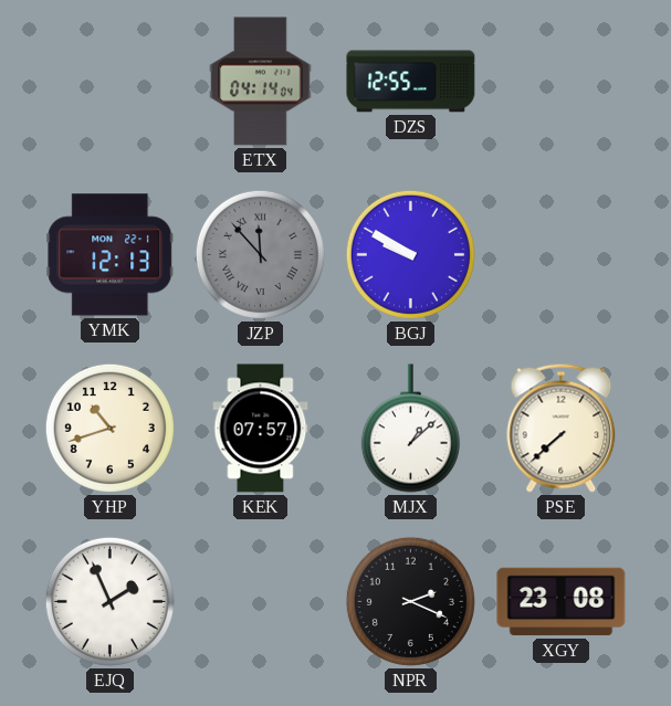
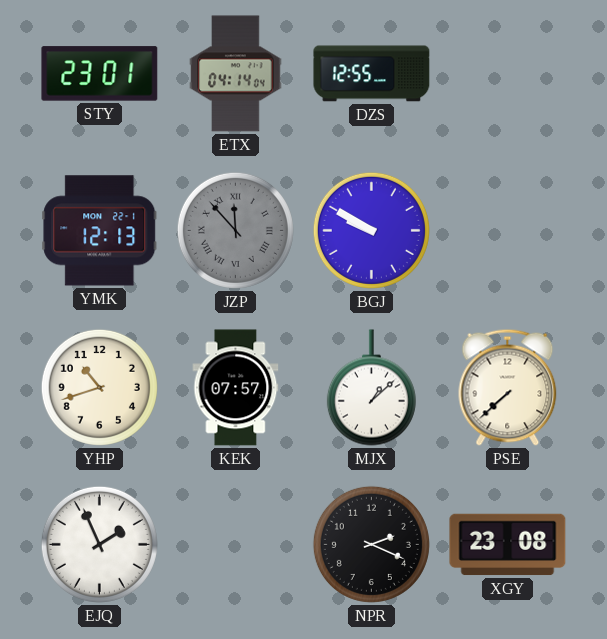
STY: none -> 23:01 (100, 74)
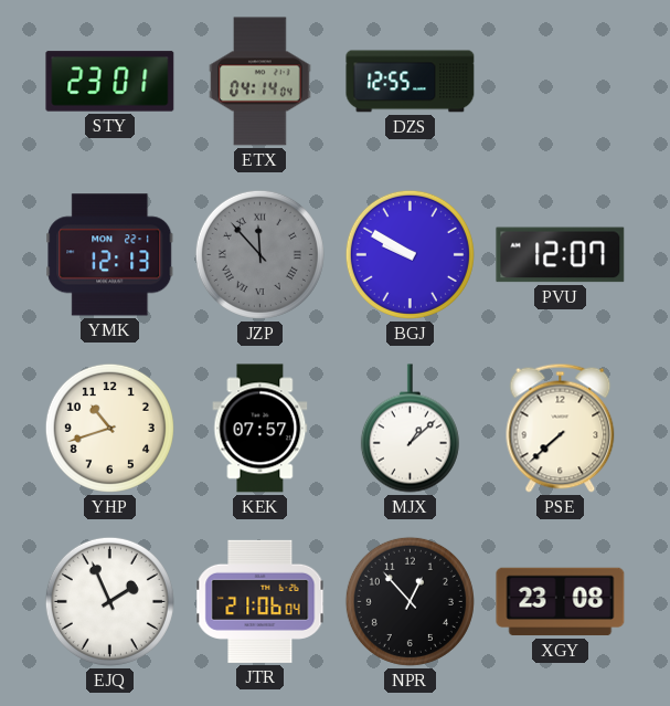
PVU: none -> 12:07 (561, 255)
JTR: none -> 21:06 (260, 601)
NPR: 2:19 -> 12:53 (410, 601)
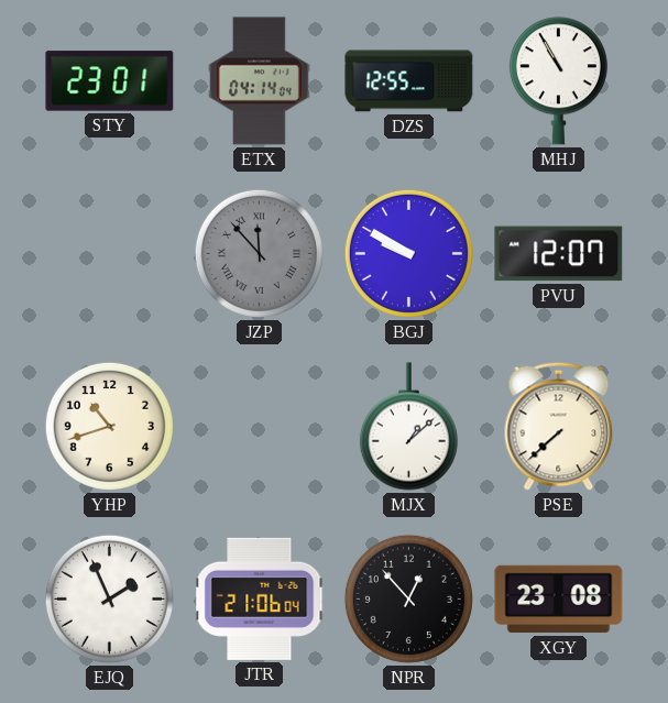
MHJ: none -> 10:55 (558, 81)
YMK: 12:13 -> none (110, 255)
KEK: 07:57 -> none (260, 429)
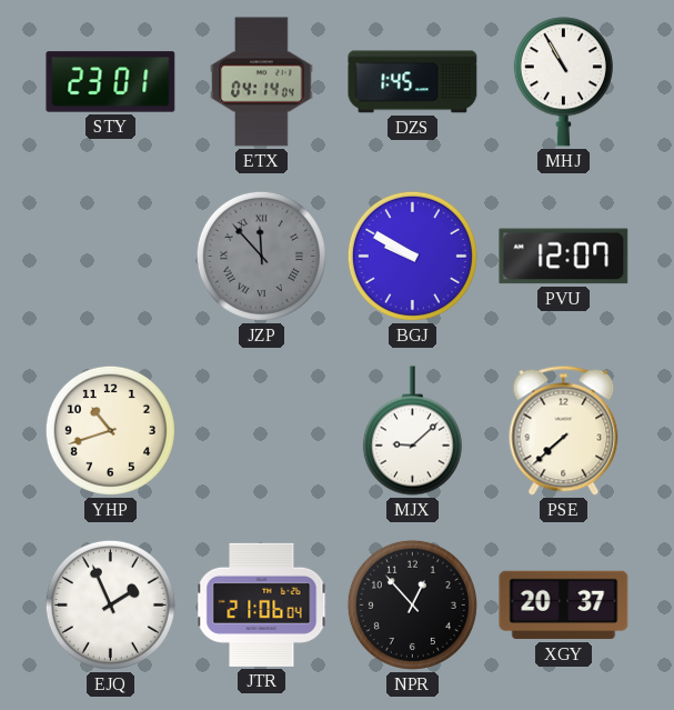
DZS: 12:55 -> 1:45 (413, 82)
MJX: 1:08 -> 9:08 (412, 431)
XGY: 23:08 -> 20:37 (564, 606)
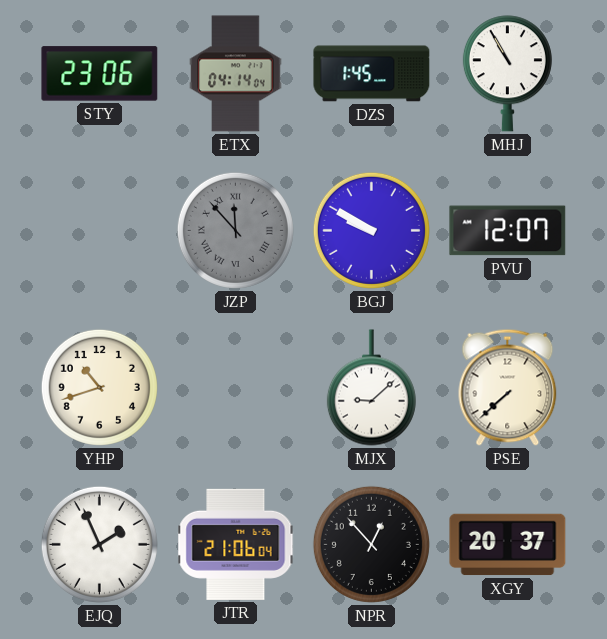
STY: 23:01 -> 23:06 (100, 74)
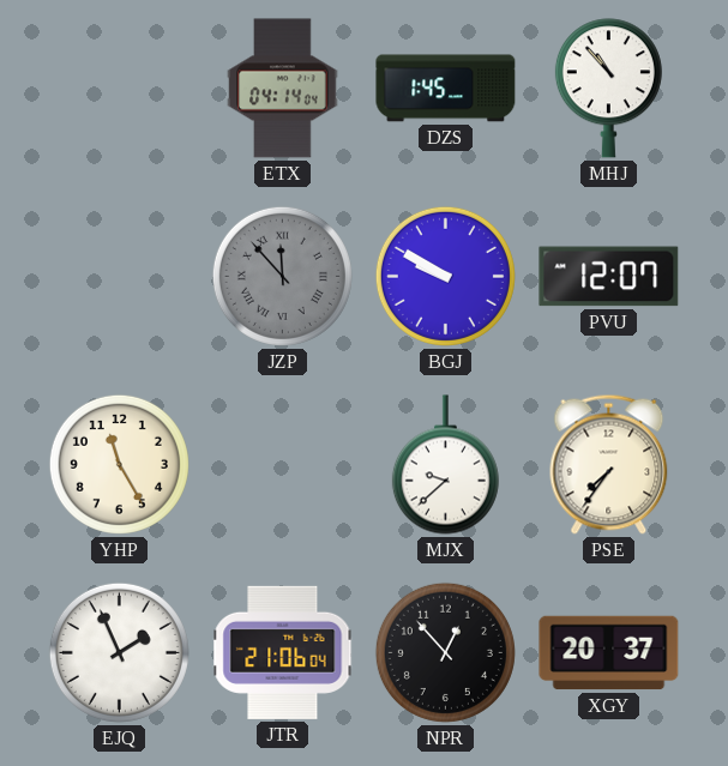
STY: 23:06 -> none (100, 74)
MHJ: 10:55 -> 10:53 (608, 89)
YHP: 10:42 -> 11:25 (119, 464)
MJX: 9:08 -> 9:38 (445, 465)
PSE: 7:38 -> 7:36 (609, 464)
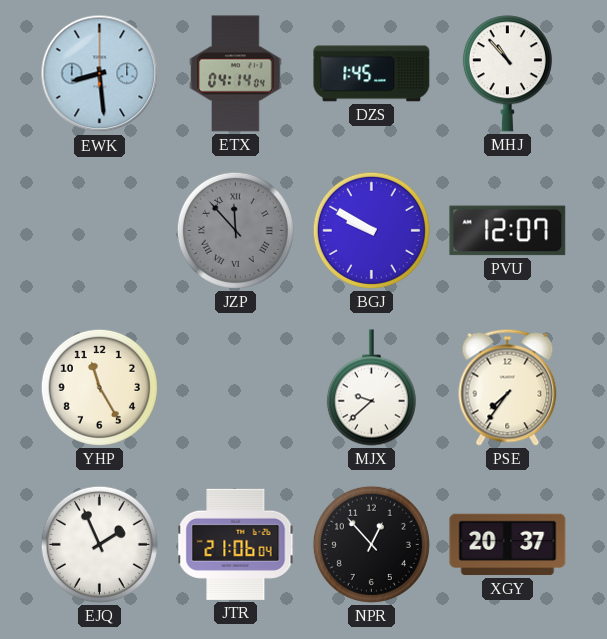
EWK: none -> 8:29 (100, 74)
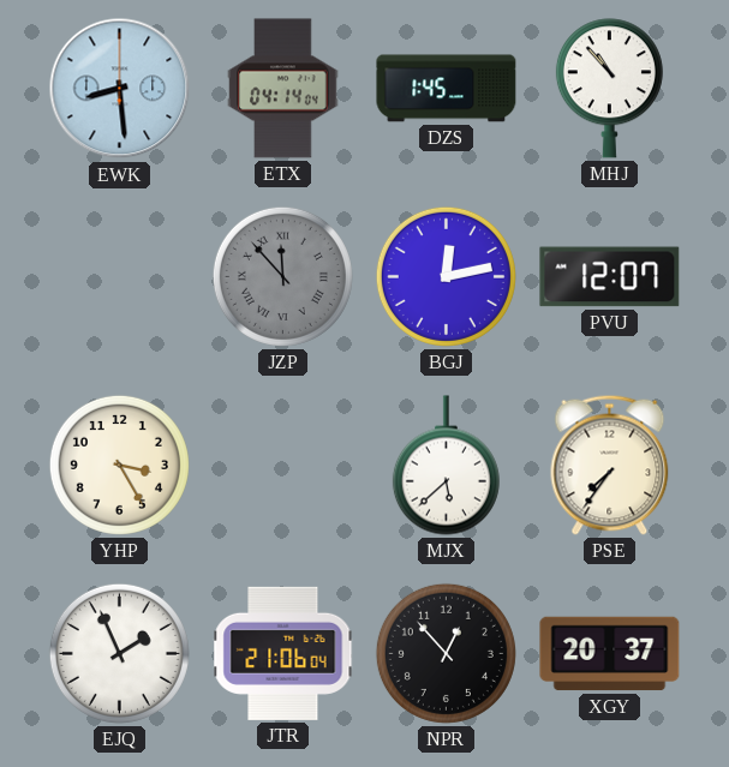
BGJ: 9:50 -> 12:13 (446, 276)
YHP: 11:25 -> 3:25 (119, 465)
MJX: 9:38 -> 5:38 (446, 466)
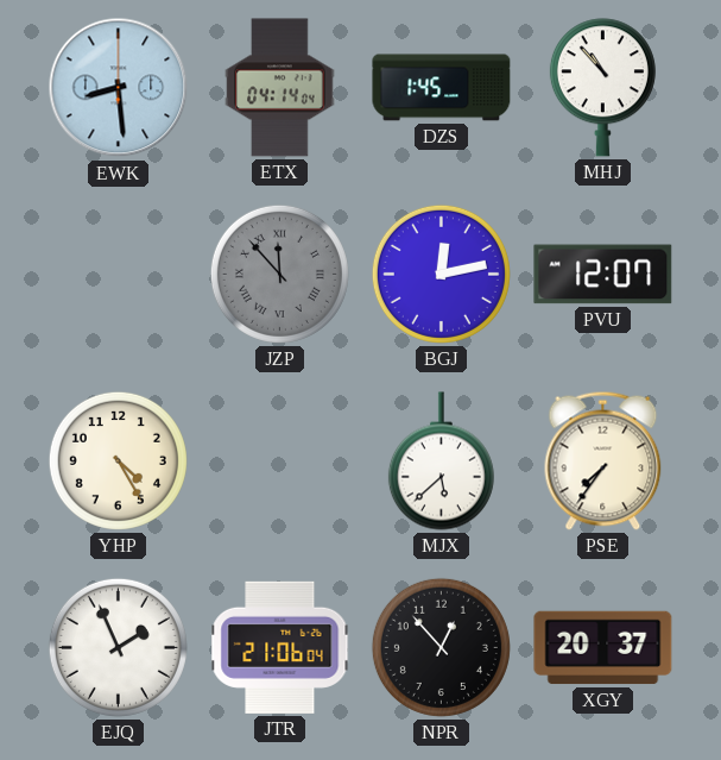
YHP: 3:25 -> 4:25 (118, 460)
